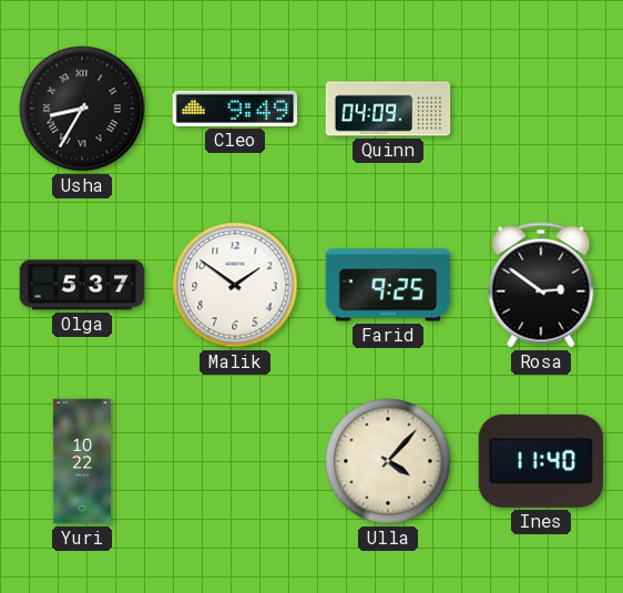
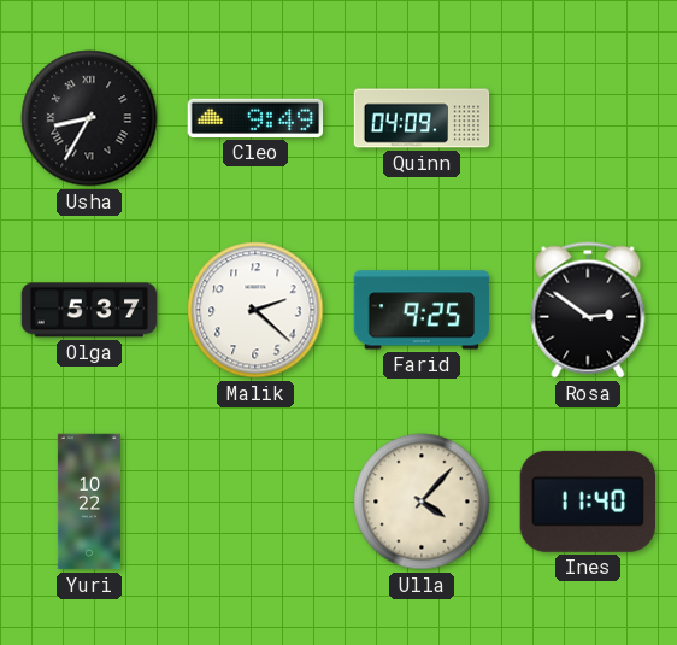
Malik: 1:51 -> 2:22 (255, 310)
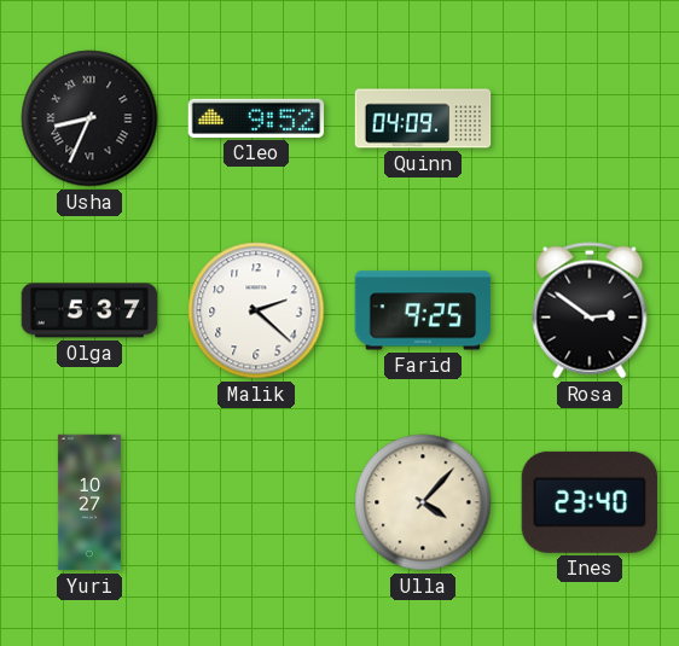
Usha: 8:35 -> 8:34 (89, 118)
Cleo: 9:49 -> 9:52 (256, 118)
Yuri: 10:22 -> 10:27 (89, 502)
Ines: 11:40 -> 23:40 (588, 502)
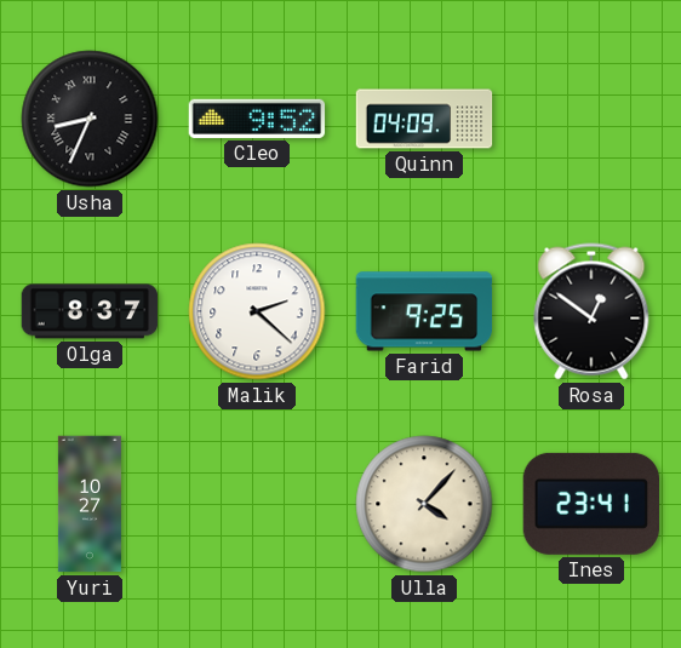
Olga: 5:37 -> 8:37 (90, 311)
Rosa: 2:51 -> 12:51 (591, 311)
Ines: 23:40 -> 23:41 (590, 504)
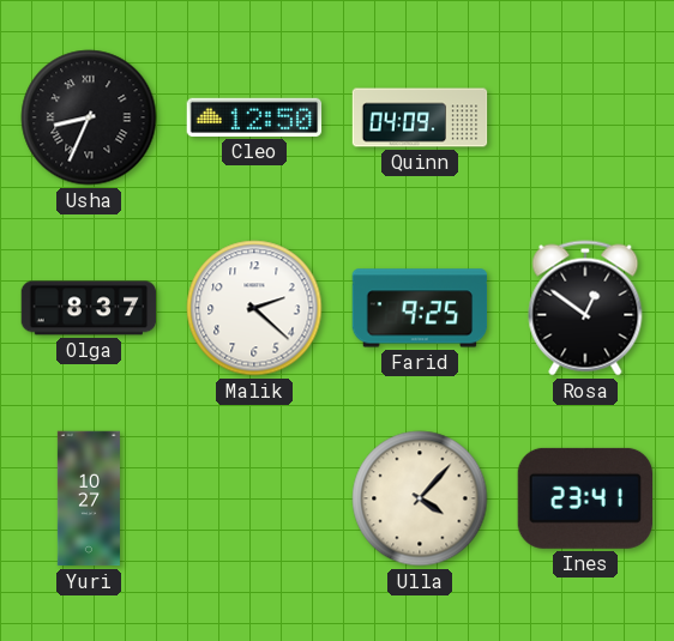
Cleo: 9:52 -> 12:50 (254, 117)
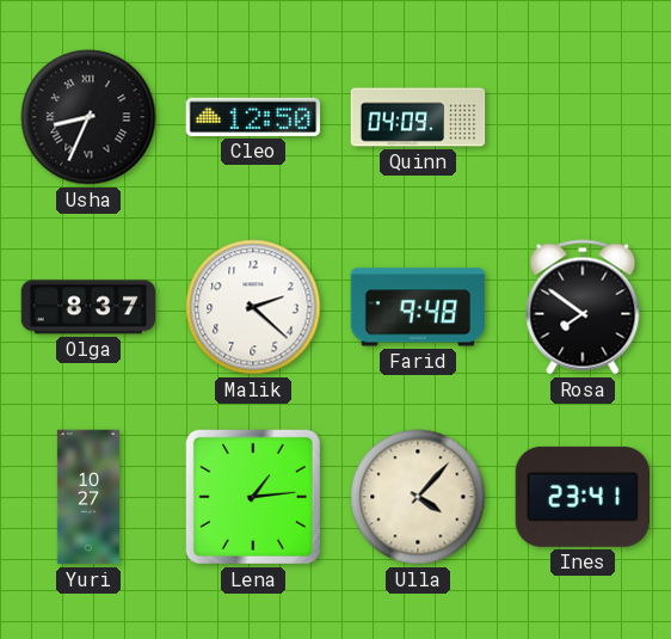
Farid: 9:25 -> 9:48 (418, 307)
Rosa: 12:51 -> 7:51 (583, 307)
Lena: none -> 1:14 (253, 497)
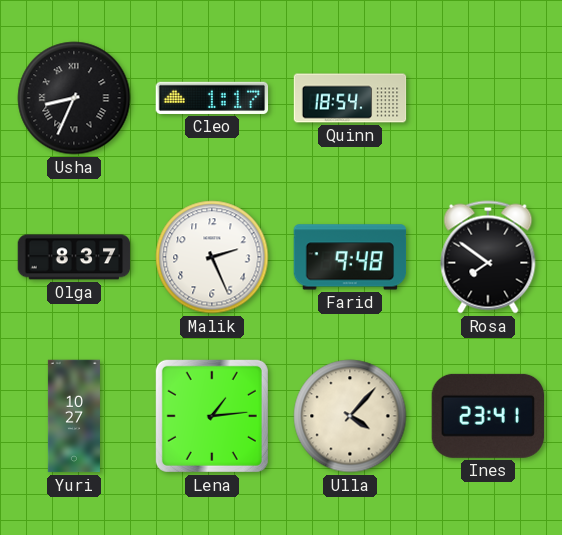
Cleo: 12:50 -> 1:17 (212, 98)
Quinn: 04:09 -> 18:54 (350, 98)
Malik: 2:22 -> 2:26 (212, 257)
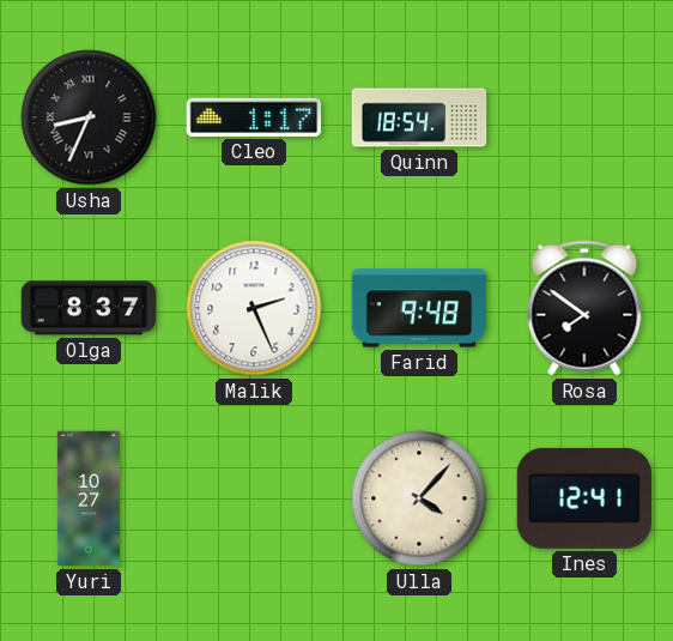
Lena: 1:14 -> none (212, 416)
Ines: 23:41 -> 12:41 (583, 498)
